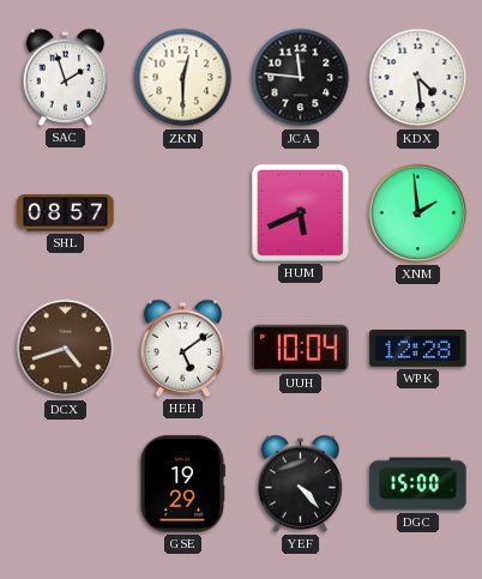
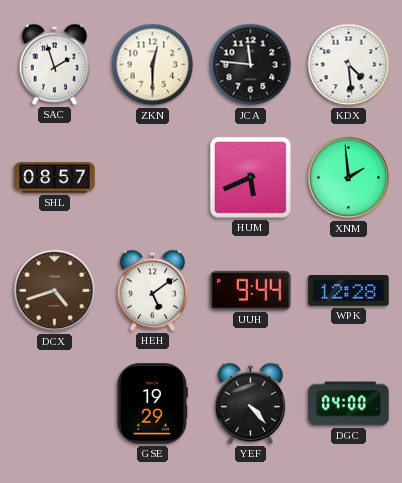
UUH: 10:04 -> 9:44 (251, 290)
DGC: 15:00 -> 04:00 (349, 404)
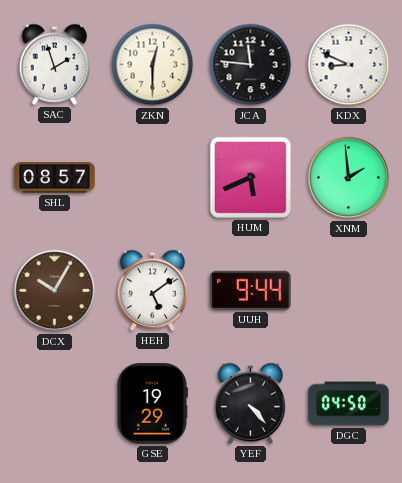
KDX: 4:29 -> 8:49 (349, 65)
DCX: 4:42 -> 10:05 (55, 291)
WPK: 12:28 -> none (349, 291)
DGC: 04:00 -> 04:50 (349, 404)
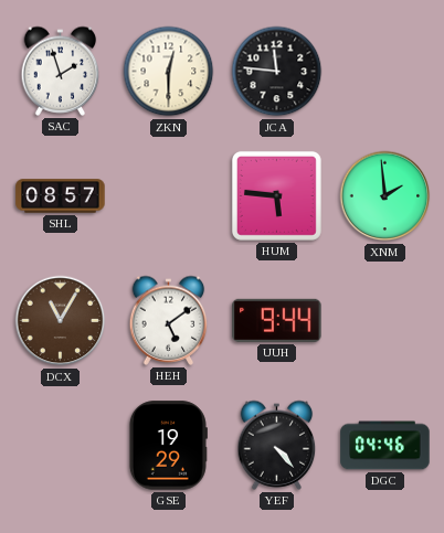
KDX: 8:49 -> none (349, 65)
HUM: 5:41 -> 5:46 (276, 195)
DCX: 10:05 -> 11:05 (61, 321)
DGC: 04:50 -> 04:46 (385, 446)
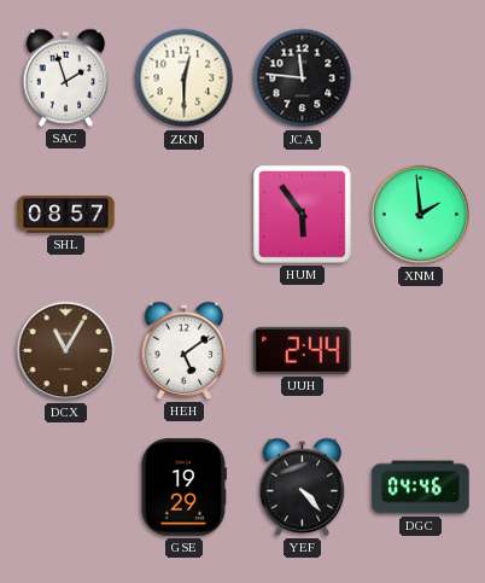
HUM: 5:46 -> 5:54 (302, 214)
UUH: 9:44 -> 2:44 (303, 350)
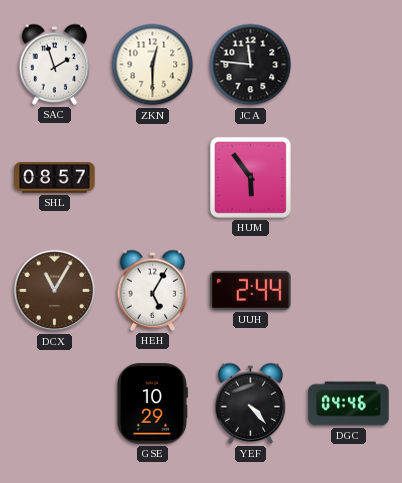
XNM: 1:59 -> none (421, 215)
HEH: 5:09 -> 5:05 (153, 290)
GSE: 19:29 -> 10:29 (152, 404)
